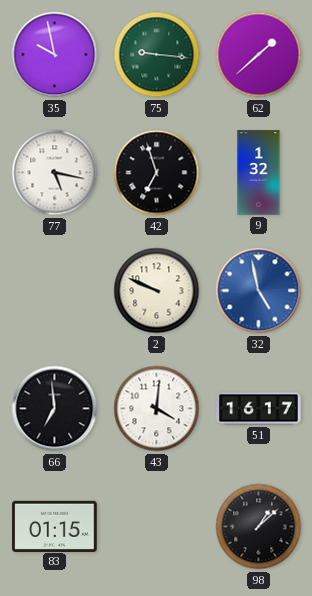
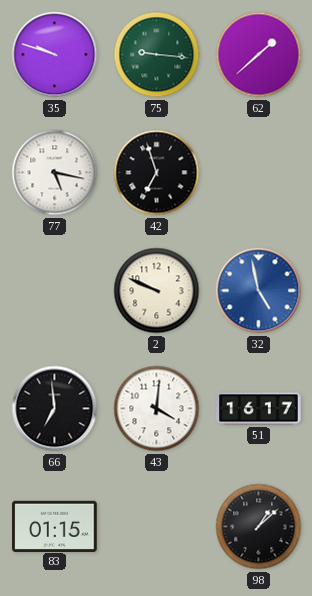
35: 9:58 -> 9:48 (55, 55)
9: 1:32 -> none (259, 173)
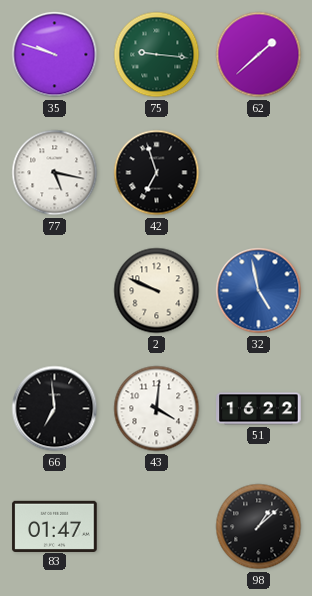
51: 16:17 -> 16:22 (259, 409)
83: 01:15 -> 01:47 (55, 526)
